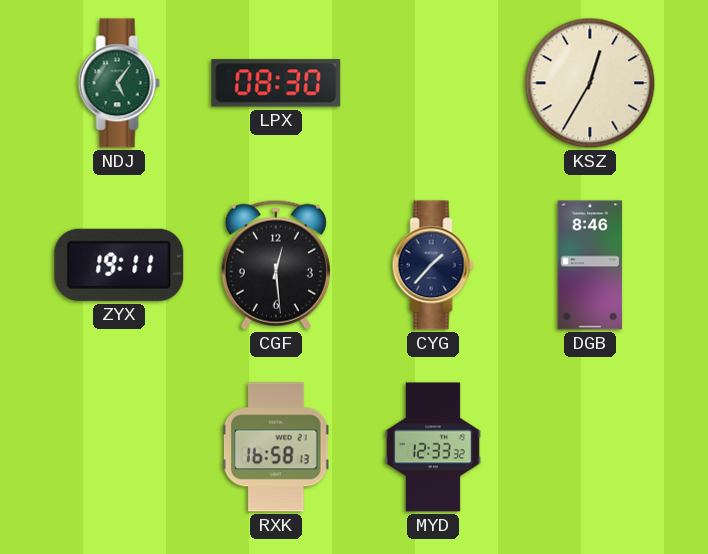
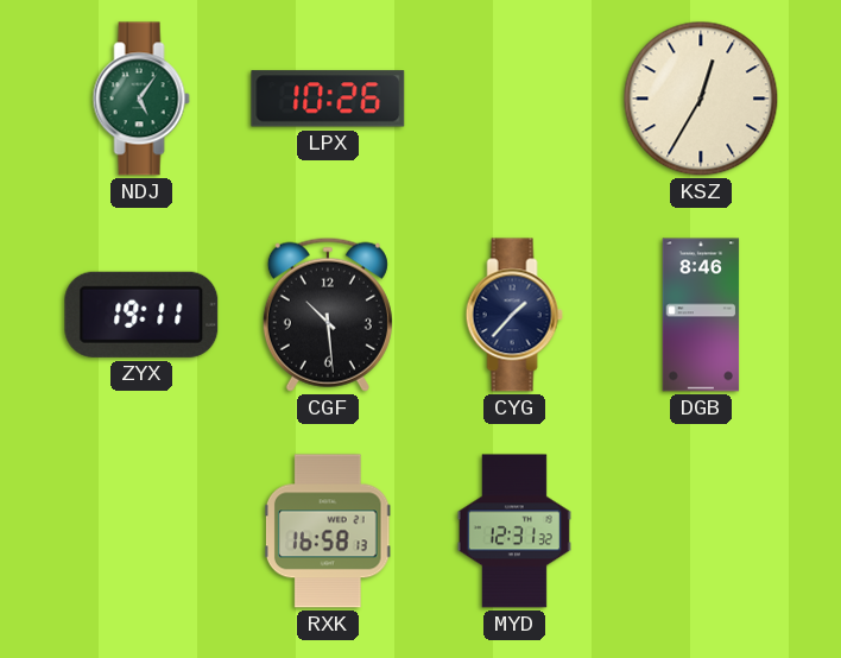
LPX: 08:30 -> 10:26 (328, 99)
CGF: 12:29 -> 10:29 (328, 315)
MYD: 12:33 -> 12:31 (514, 531)
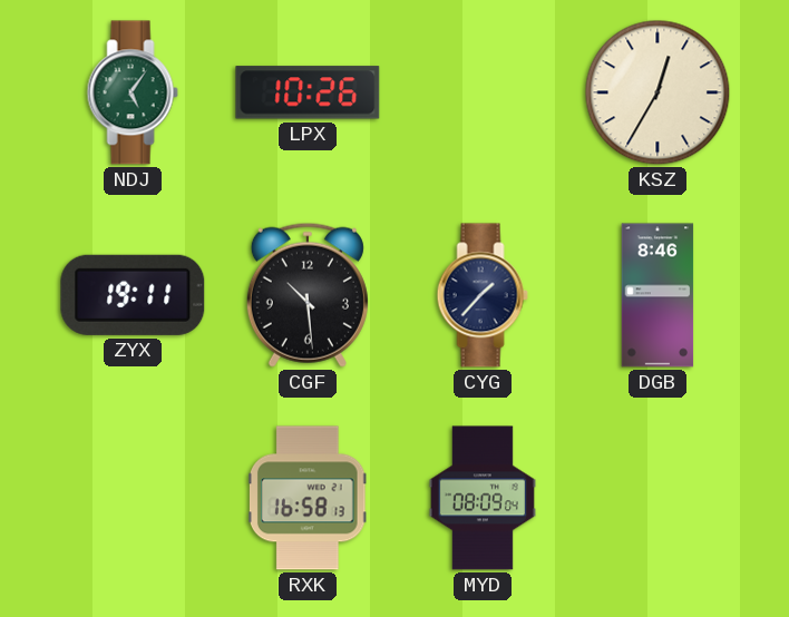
MYD: 12:31 -> 08:09 (483, 498)
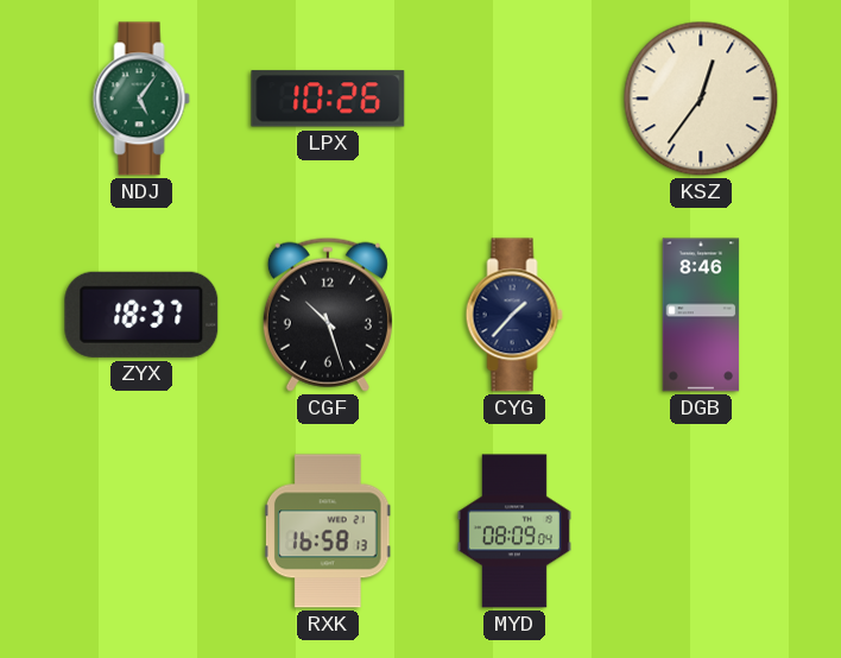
KSZ: 12:35 -> 12:36 (701, 99)
ZYX: 19:11 -> 18:37 (141, 315)
CGF: 10:29 -> 10:27 (328, 315)
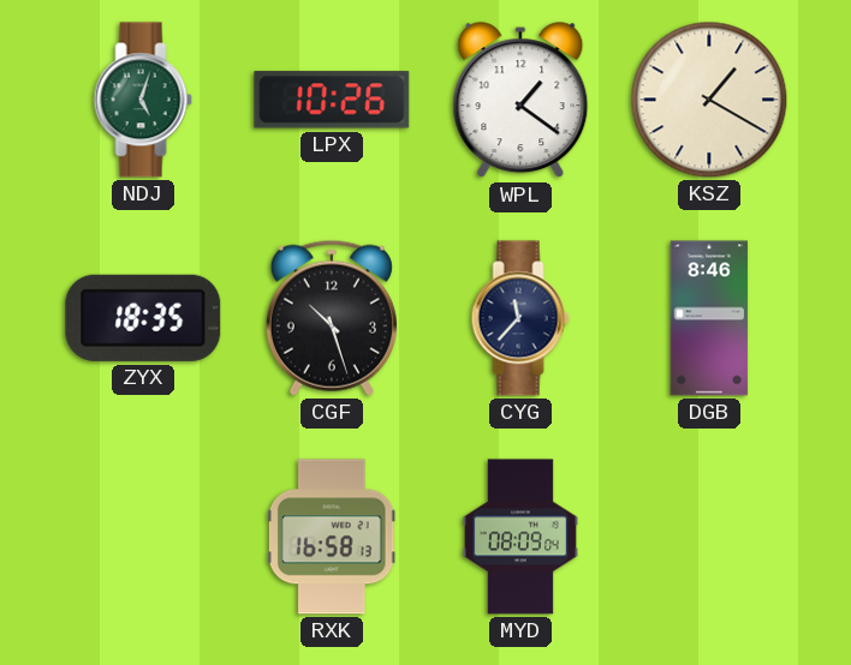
NDJ: 5:06 -> 5:03 (143, 100)
WPL: none -> 1:21 (520, 101)
KSZ: 12:36 -> 1:20 (709, 100)
ZYX: 18:37 -> 18:35 (143, 318)
CYG: 1:37 -> 11:37 (520, 318)
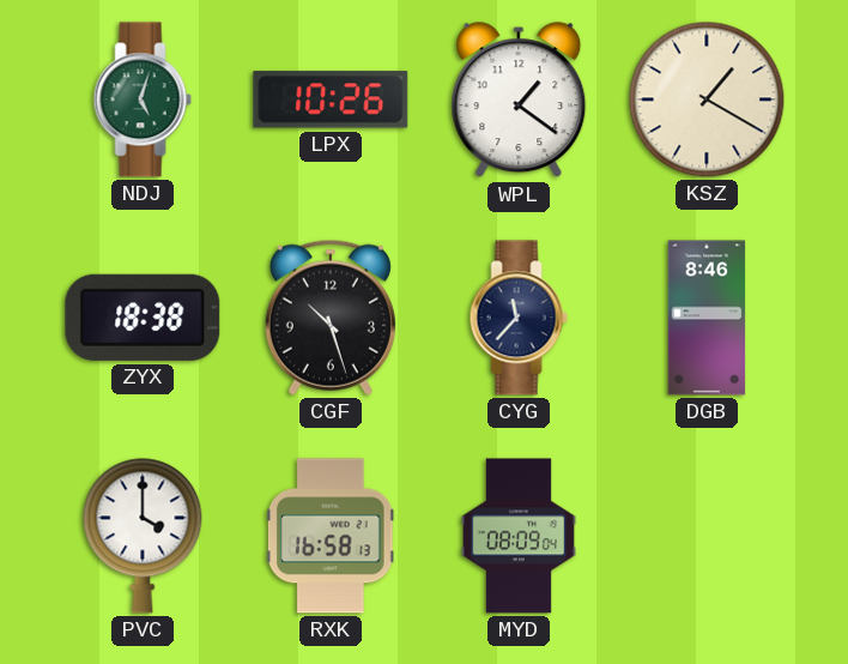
ZYX: 18:35 -> 18:38 (143, 318)
PVC: none -> 4:00 (143, 536)
